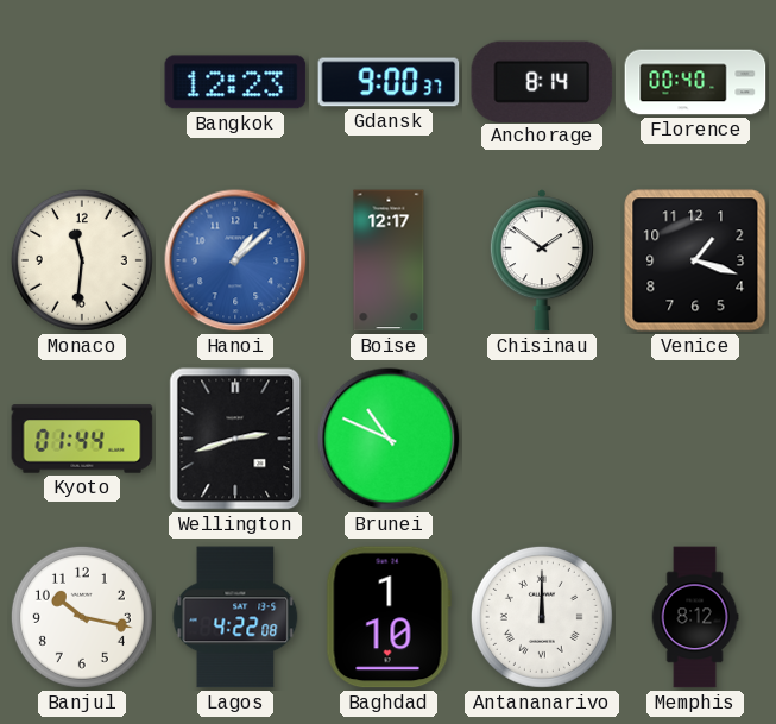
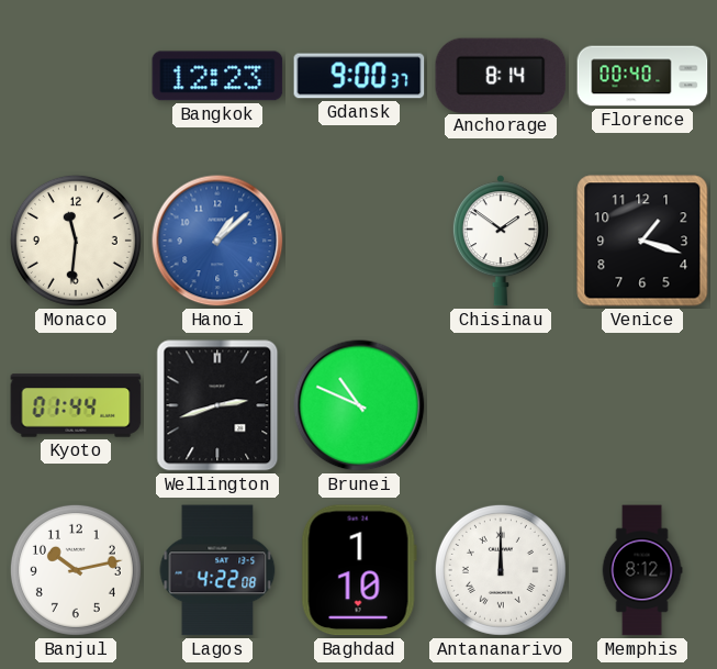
Boise: 12:17 -> none (389, 260)
Banjul: 10:17 -> 10:13 (76, 570)
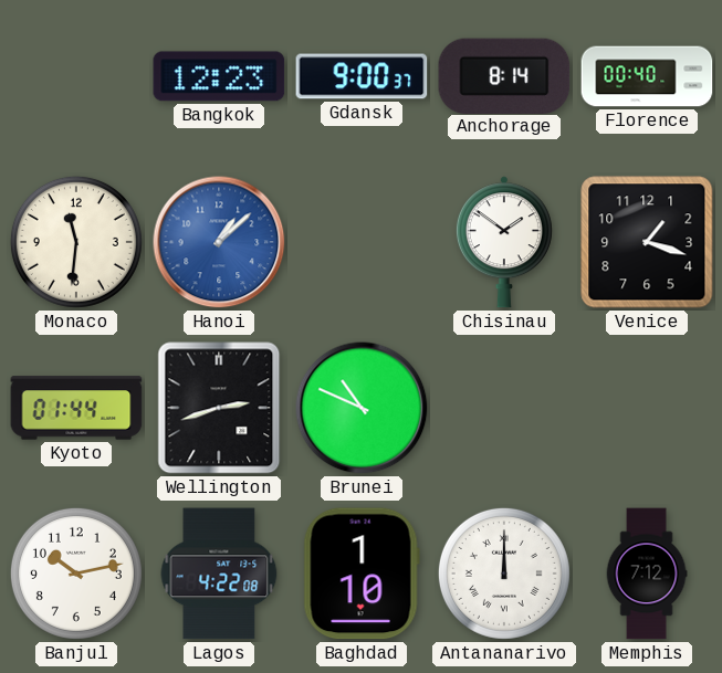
Memphis: 8:12 -> 7:12 (647, 574)
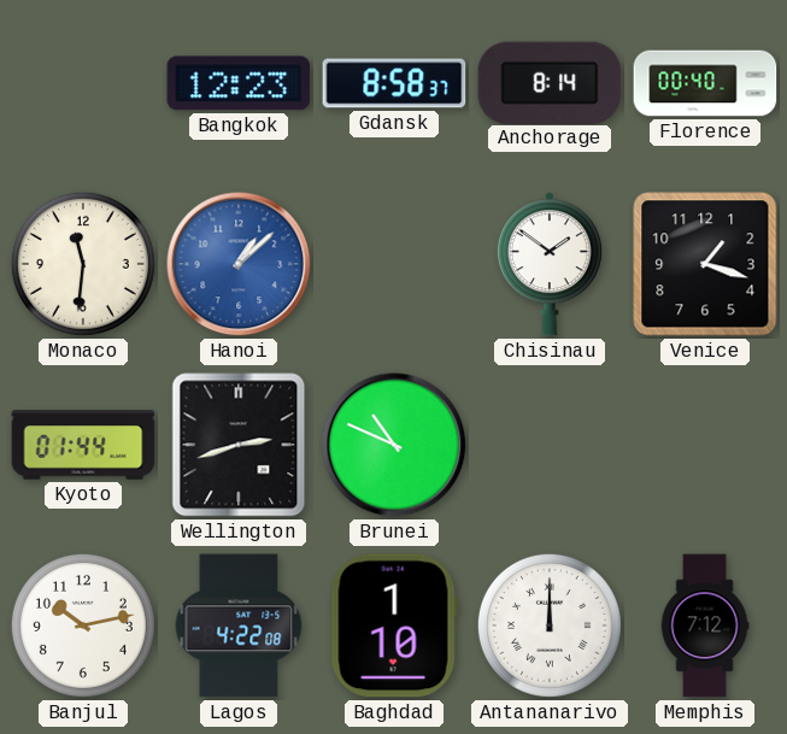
Gdansk: 9:00 -> 8:58 (394, 83)
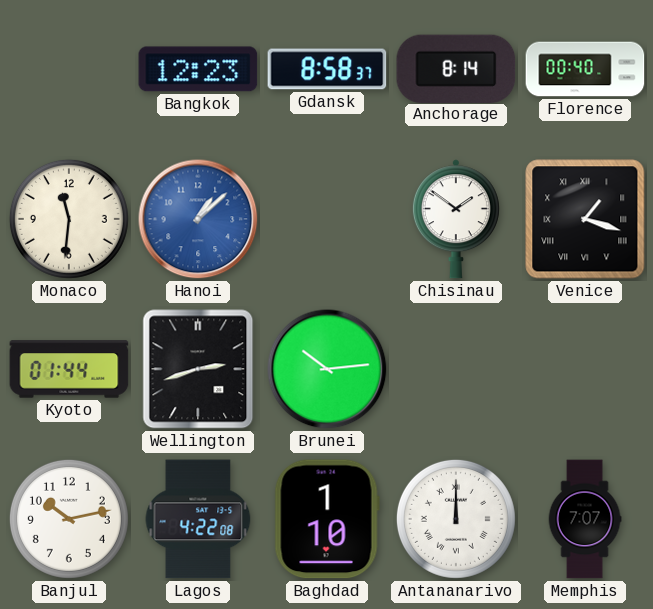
Venice numerals: Arabic -> Roman (585, 219)
Brunei: 10:49 -> 10:14 (327, 369)
Memphis: 7:12 -> 7:07 (585, 519)
